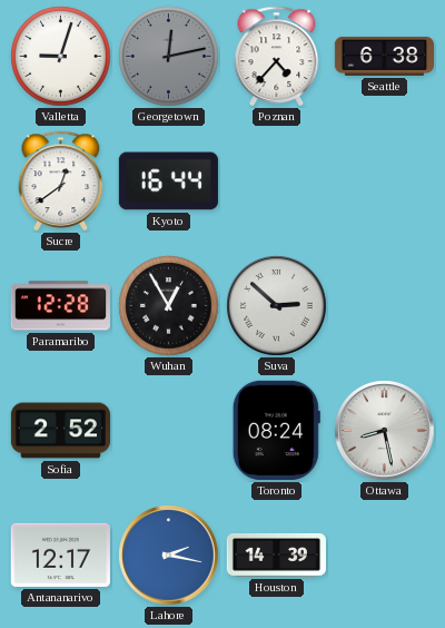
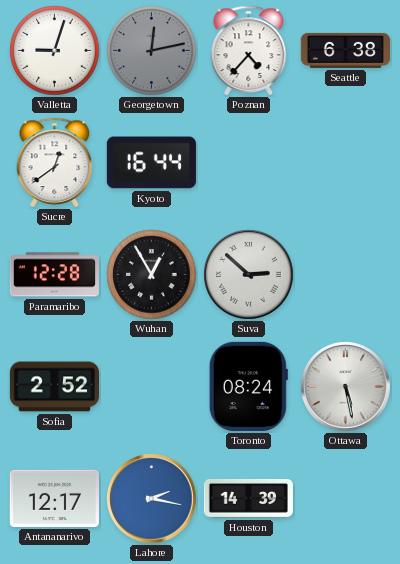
Ottawa: 8:28 -> 5:28 (346, 387)
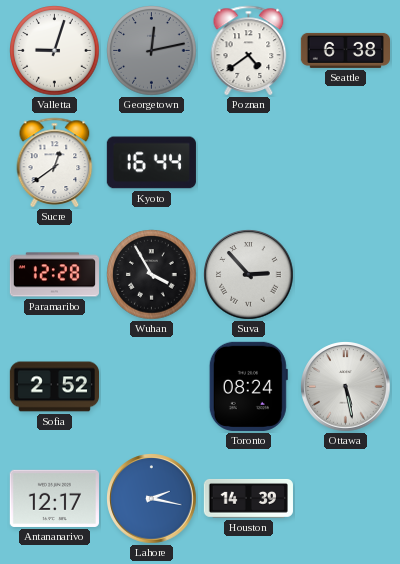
Poznan: 4:37 -> 4:39 (249, 50)
Wuhan: 12:55 -> 3:55 (152, 275)
Suva: 2:52 -> 2:53 (249, 275)
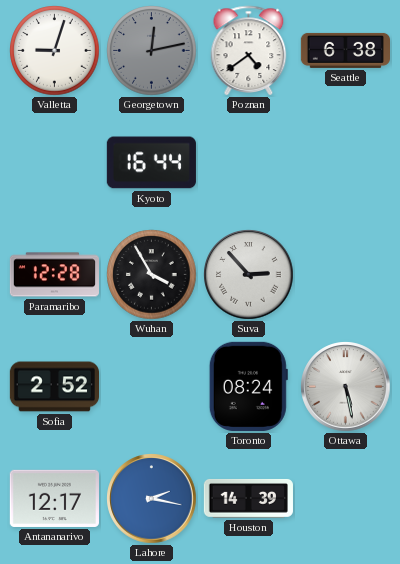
Sucre: 12:39 -> none (55, 162)
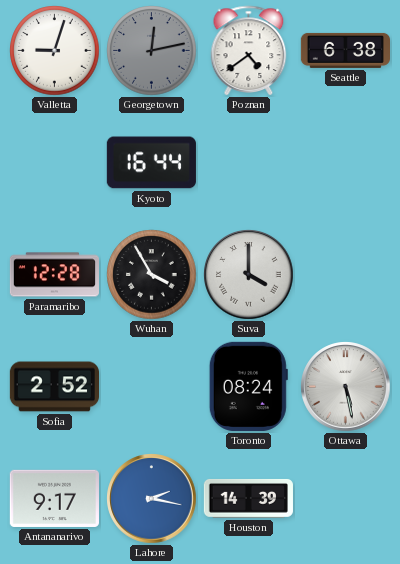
Suva: 2:53 -> 4:00 (249, 275)
Antananarivo: 12:17 -> 9:17 (54, 498)
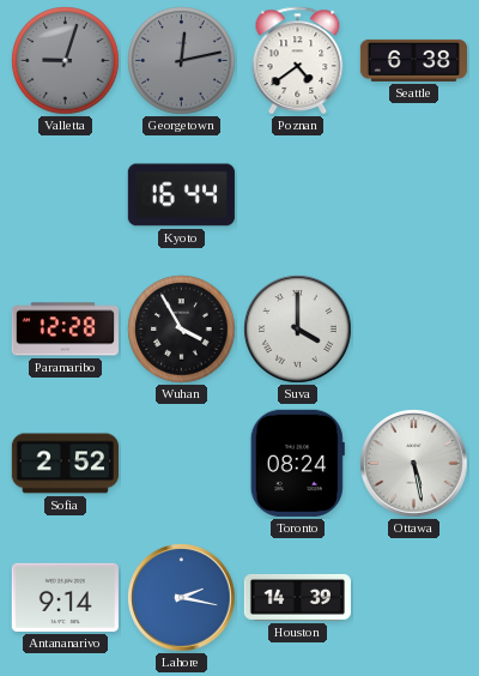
Valletta dial: white -> grey (66, 61)
Antananarivo: 9:17 -> 9:14 (65, 597)
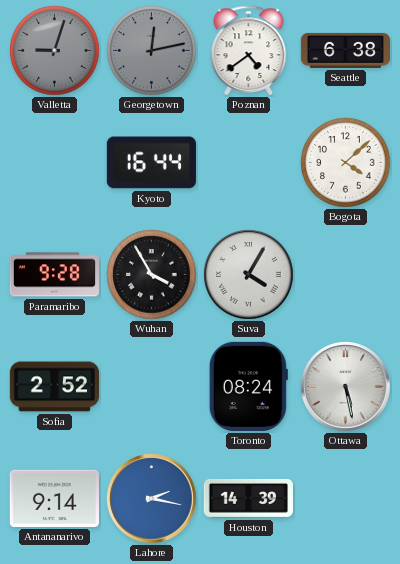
Bogota: none -> 4:08 (346, 163)
Paramaribo: 12:28 -> 9:28 (54, 275)
Suva: 4:00 -> 4:05 (249, 275)
